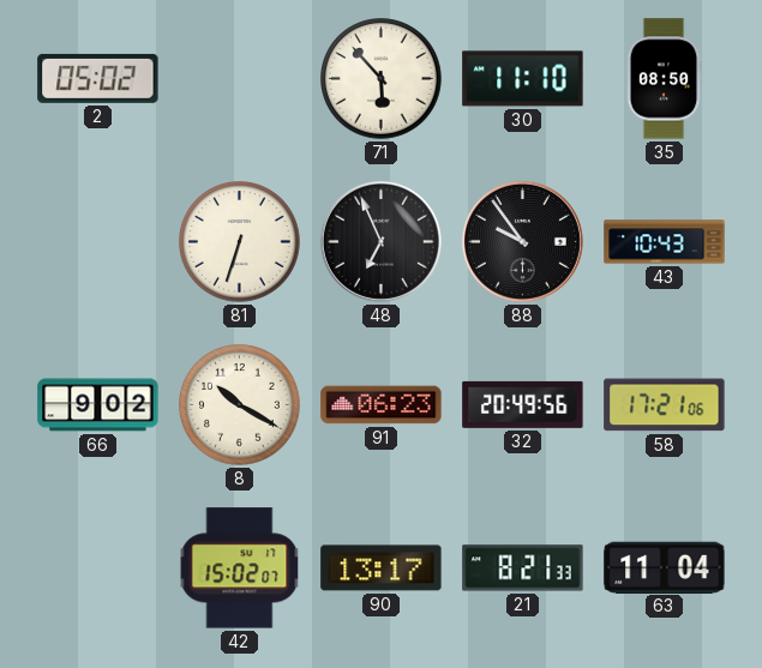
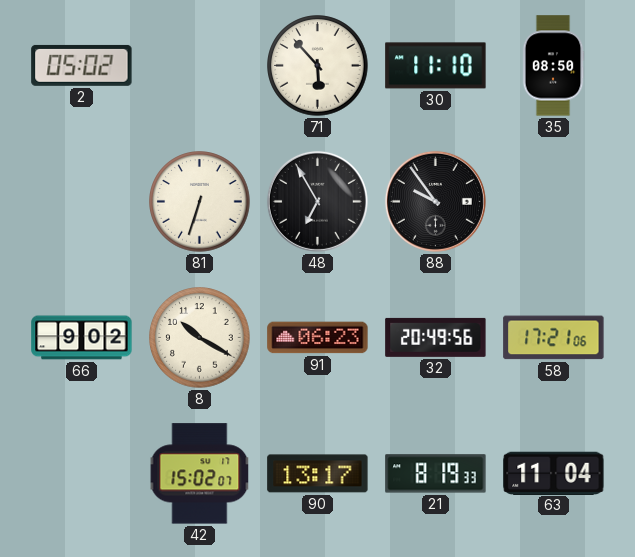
48: 6:56 -> 6:55 (317, 201)
43: 10:43 -> none (665, 242)
21: 8:21 -> 8:19 (436, 474)
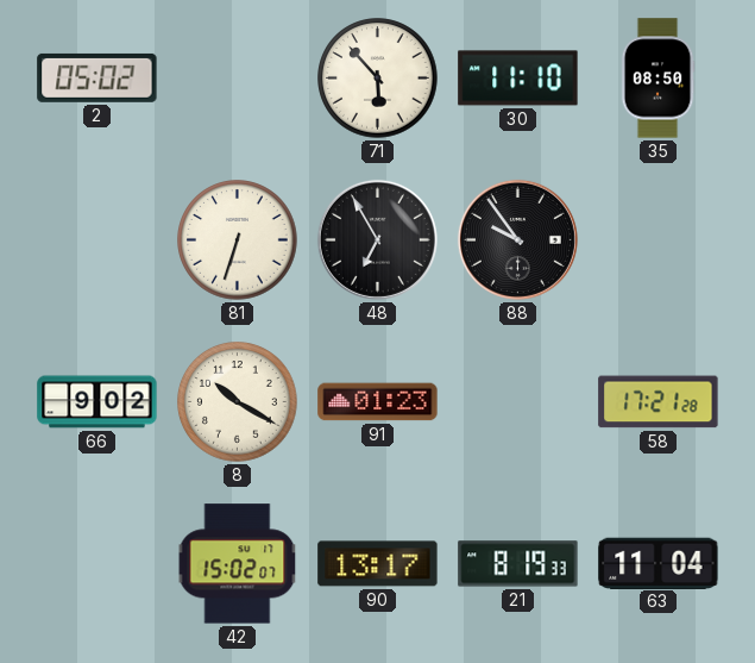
91: 06:23 -> 01:23 (378, 402)
32: 20:49 -> none (436, 337)
58: 17:21:06 -> 17:21:28 (659, 402)
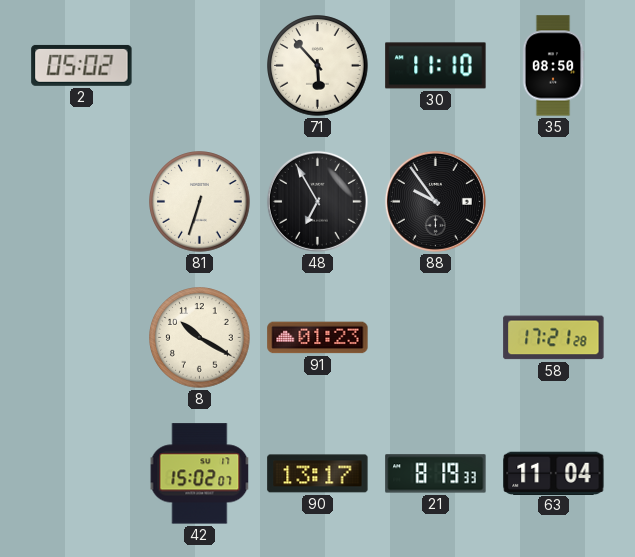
66: 9:02 -> none (97, 402)
